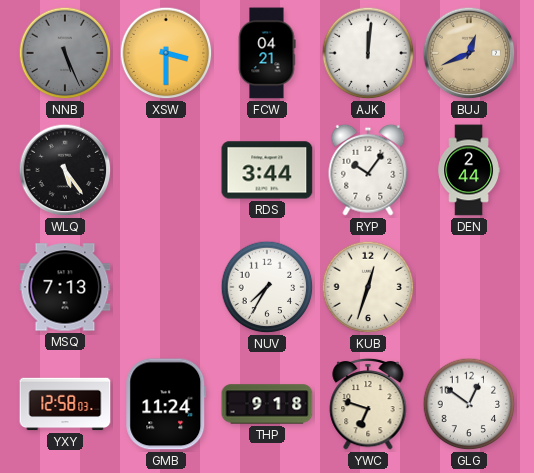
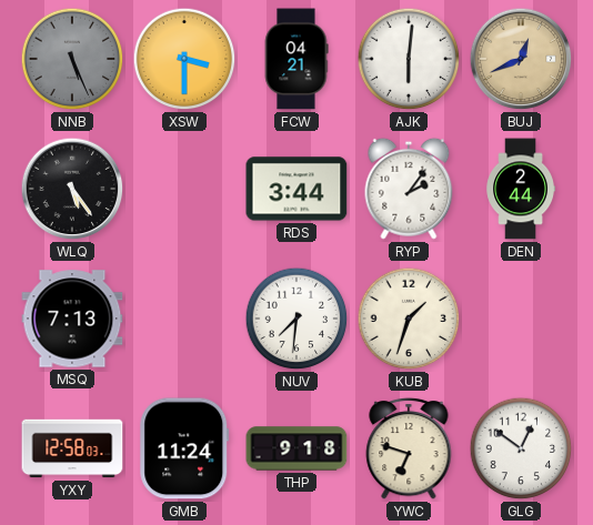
AJK: 12:01 -> 6:01 (409, 59)
RYP: 10:06 -> 2:06 (409, 189)
NUV: 7:35 -> 7:31 (296, 319)
KUB: 12:33 -> 1:33 (409, 319)
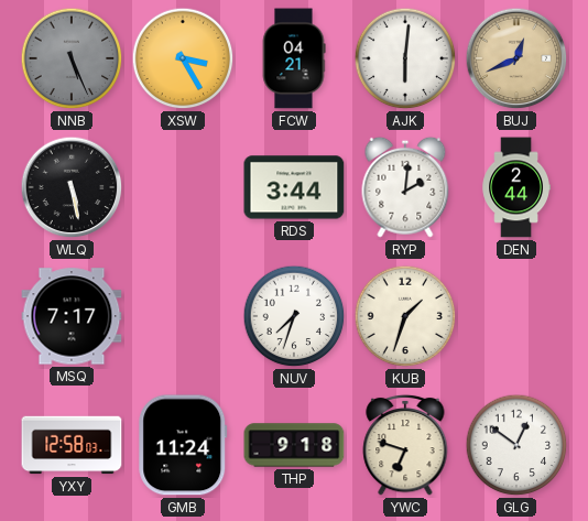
XSW: 3:30 -> 3:25 (183, 58)
WLQ: 5:24 -> 5:28 (72, 187)
RYP: 2:06 -> 2:01 (405, 187)
MSQ: 7:13 -> 7:17 (72, 316)
NUV: 7:31 -> 7:33 (294, 316)
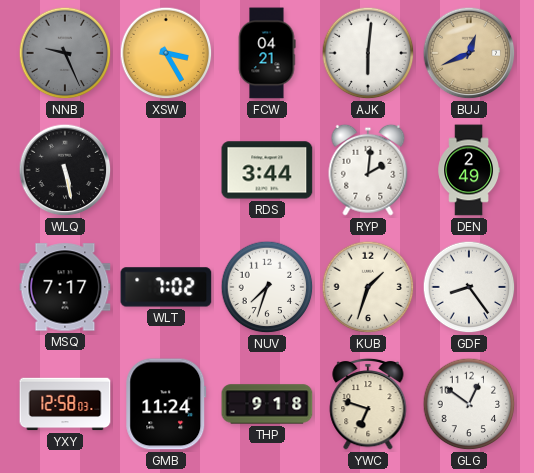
NNB: 5:26 -> 9:26 (65, 53)
DEN: 2:44 -> 2:49 (468, 170)
WLT: none -> 7:02 (166, 287)
GDF: none -> 8:24 (469, 287)
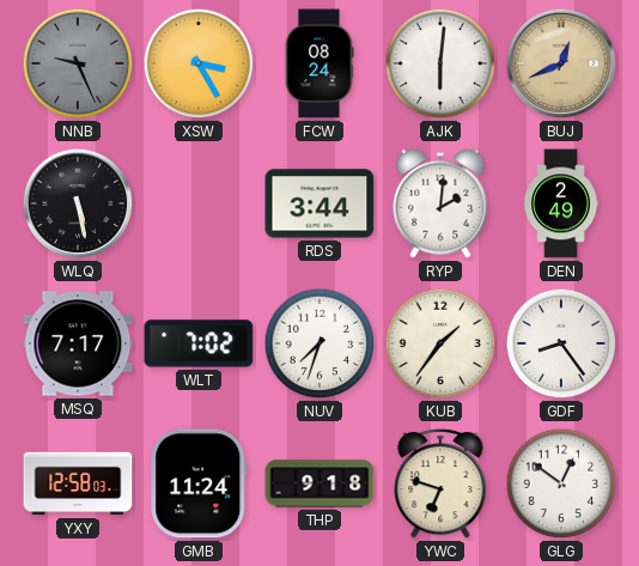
FCW: 04:21 -> 08:24 (319, 63)
KUB: 1:33 -> 1:36 (440, 343)
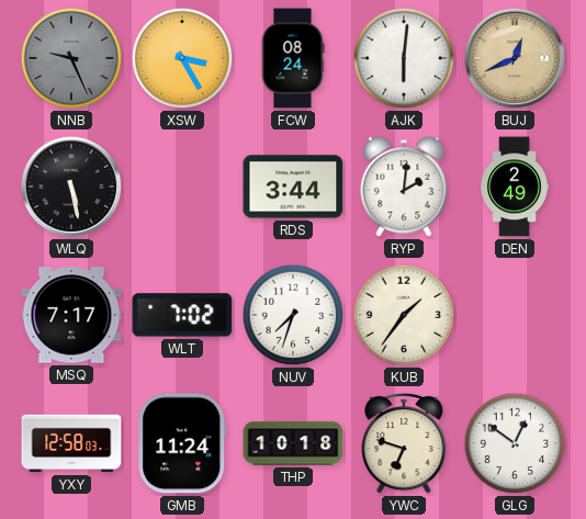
GDF: 8:24 -> none (561, 343)
THP: 9:18 -> 10:18 (293, 443)
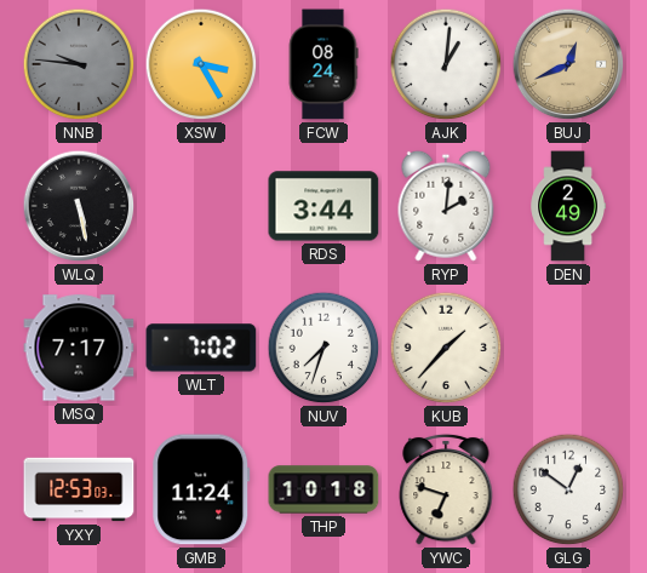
NNB: 9:26 -> 9:46 (79, 64)
AJK: 6:01 -> 1:01 (446, 64)
KUB: 1:36 -> 1:37 (446, 348)
YXY: 12:58 -> 12:53 (79, 489)
